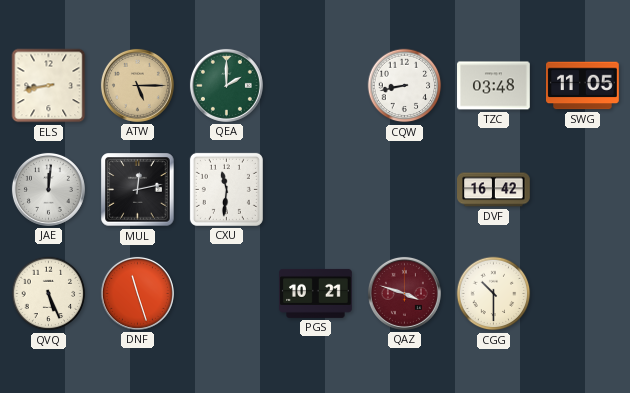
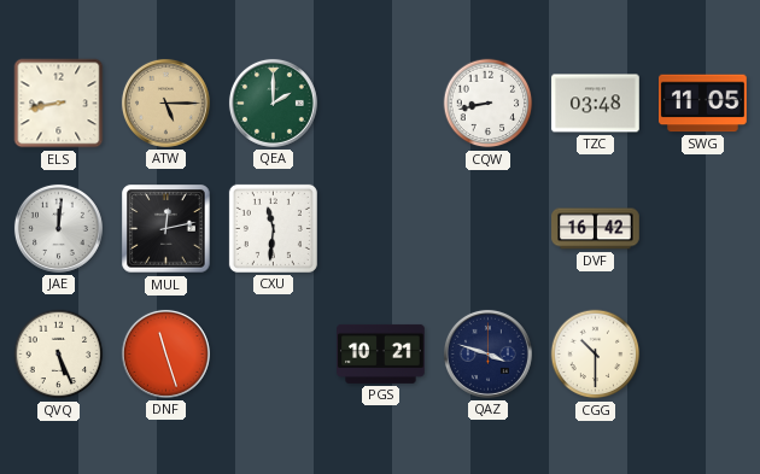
QAZ dial: burgundy -> navy (487, 353)
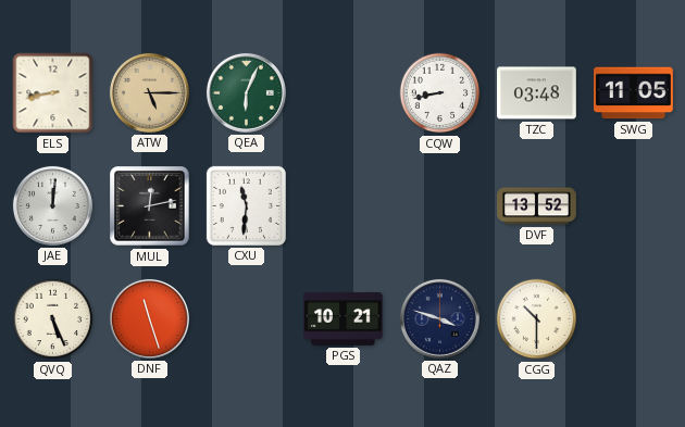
QEA: 2:00 -> 6:04 (246, 92)
DVF: 16:42 -> 13:52 (537, 206)
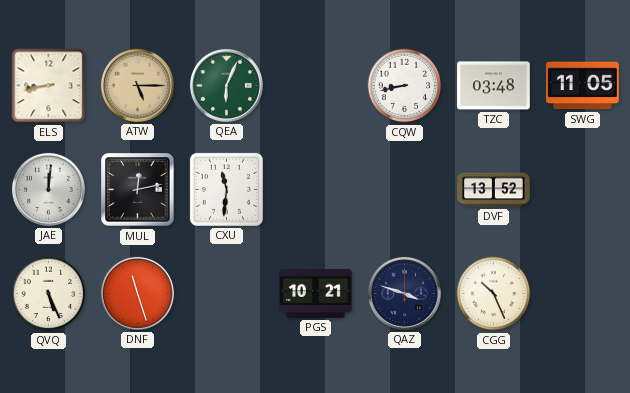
CGG: 10:30 -> 10:26 (494, 294)
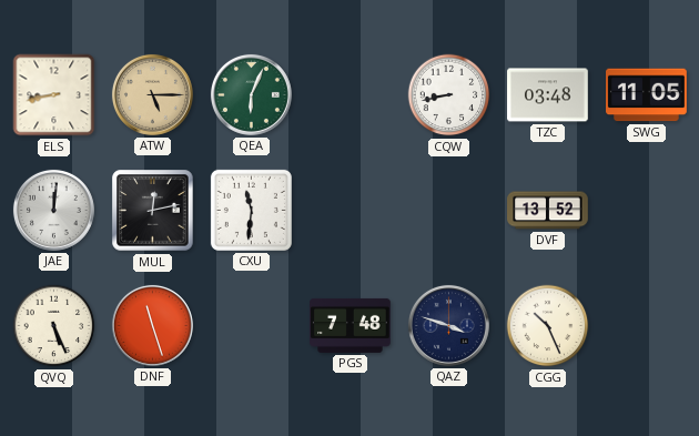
PGS: 10:21 -> 7:48 (351, 325)
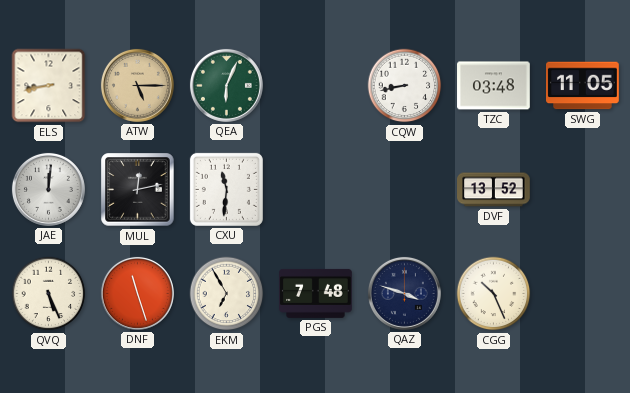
EKM: none -> 6:55 (227, 294)
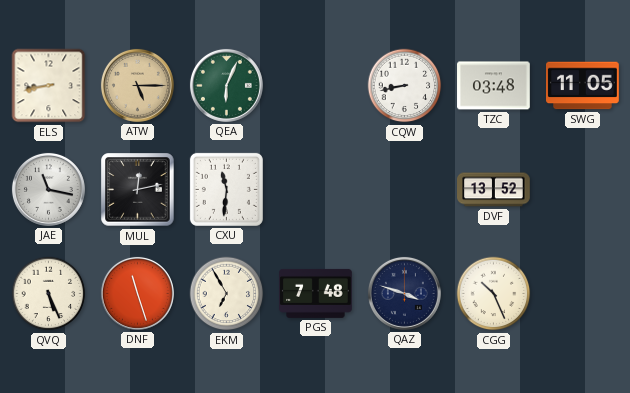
JAE: 12:01 -> 11:17 (48, 189)
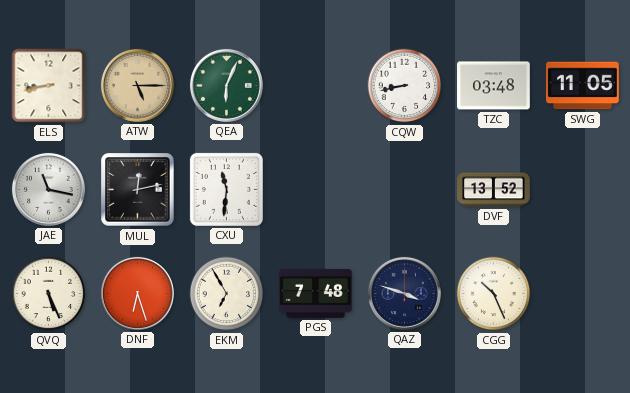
DNF: 11:27 -> 6:27 (137, 293)
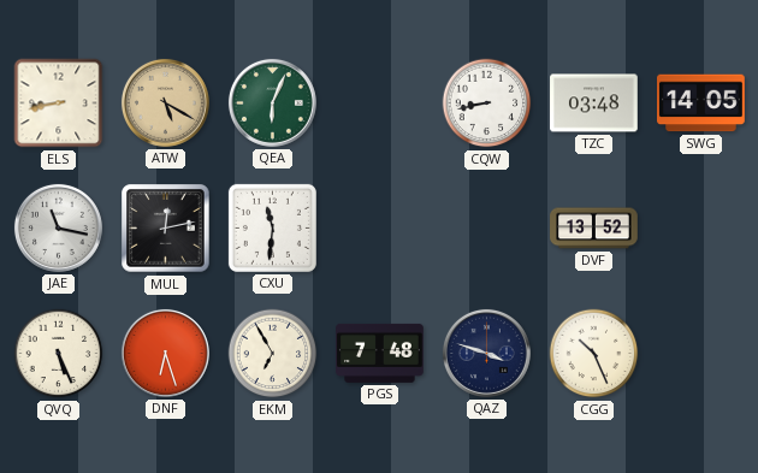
ATW: 5:15 -> 5:20 (165, 102)
SWG: 11:05 -> 14:05 (701, 104)
